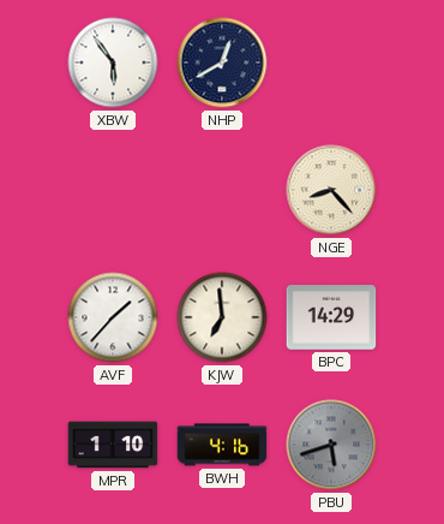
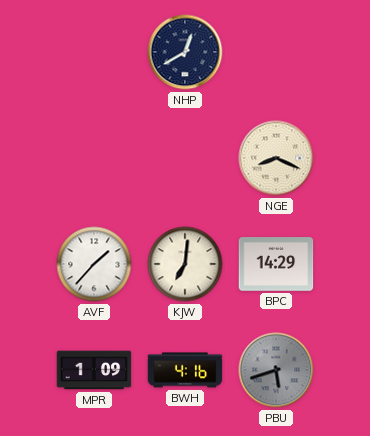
XBW: 5:54 -> none (113, 62)
NGE: 8:23 -> 8:19 (276, 158)
KJW: 6:59 -> 7:01 (185, 264)
MPR: 1:10 -> 1:09 (94, 370)
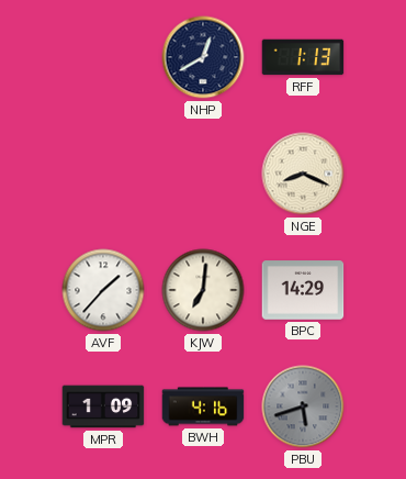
RFF: none -> 1:13 (303, 57)
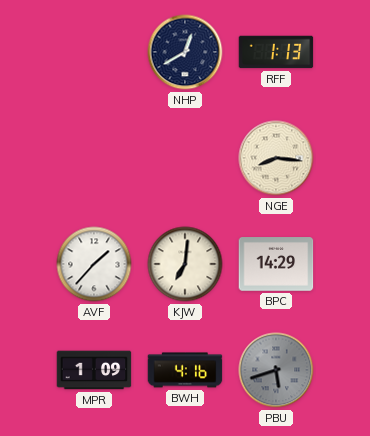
NGE: 8:19 -> 8:16 (276, 158)
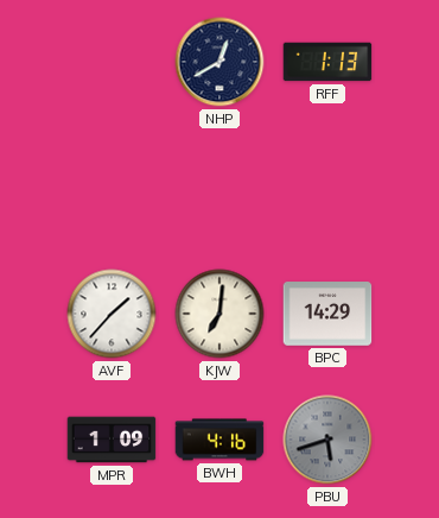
NGE: 8:16 -> none (276, 158)
